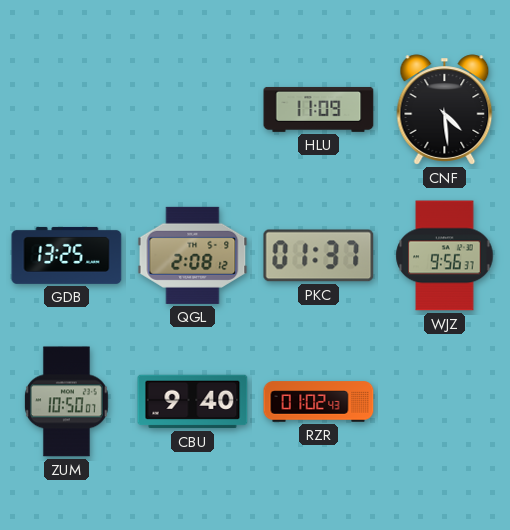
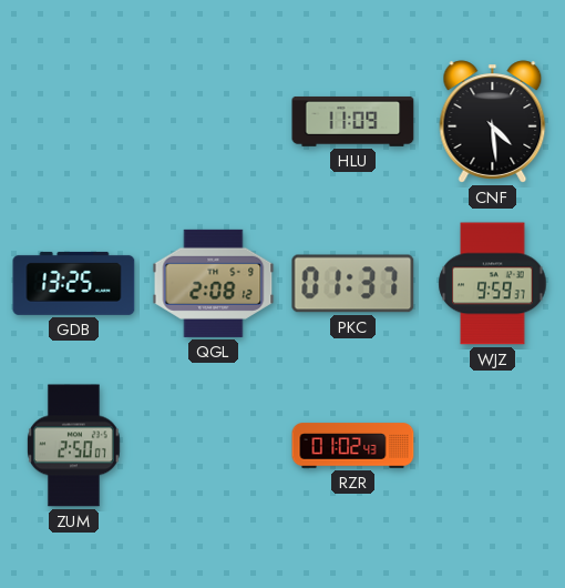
WJZ: 9:56 -> 9:59 (493, 284)
ZUM: 10:50 -> 2:50 (73, 446)
CBU: 9:40 -> none (193, 402)
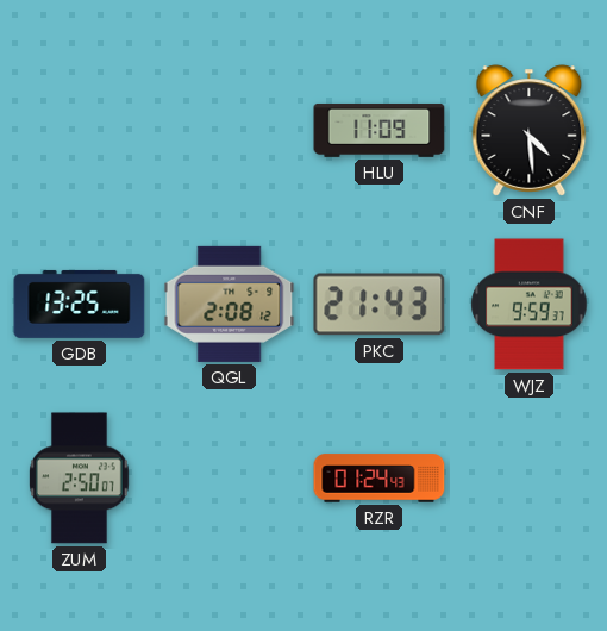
PKC: 01:37 -> 21:43 (380, 305)
RZR: 01:02 -> 01:24 (380, 479)
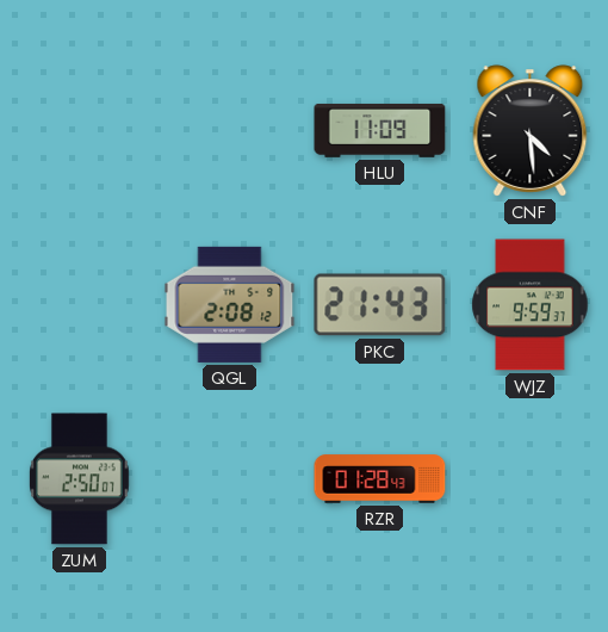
GDB: 13:25 -> none (80, 304)
RZR: 01:24 -> 01:28 (380, 479)
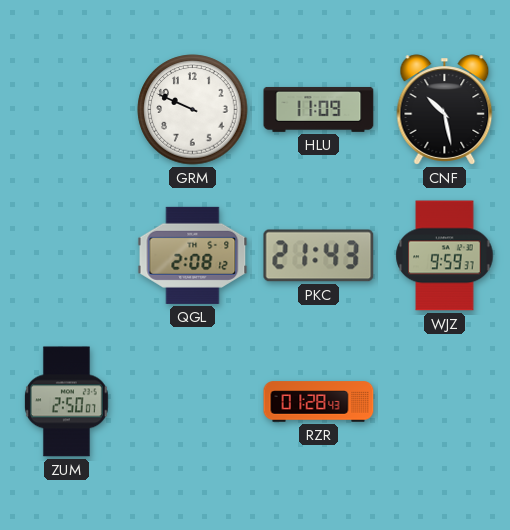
GRM: none -> 9:49 (193, 110)
CNF: 4:29 -> 10:28 (445, 110)
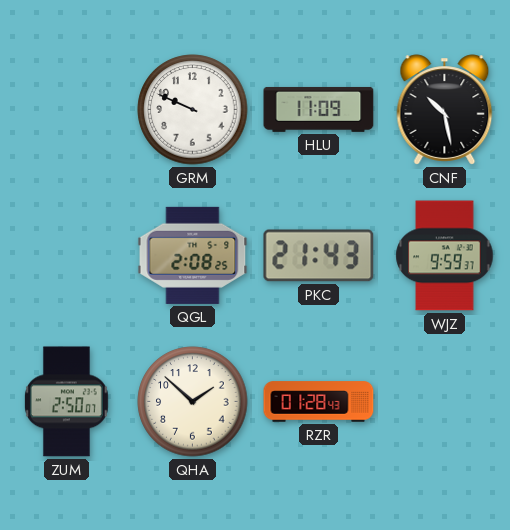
QGL: 2:08:12 -> 2:08:25 (193, 255)
QHA: none -> 1:52 (193, 402)
